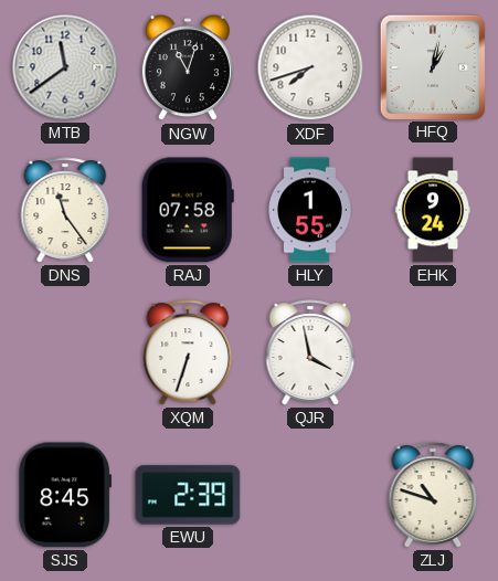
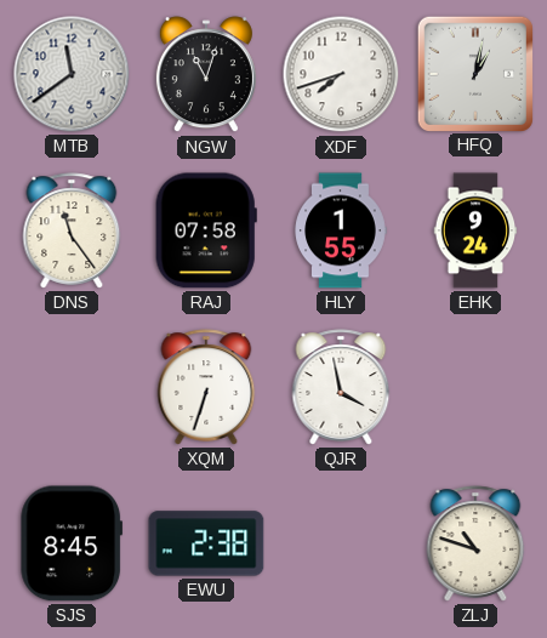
EWU: 2:39 -> 2:38 (206, 543)
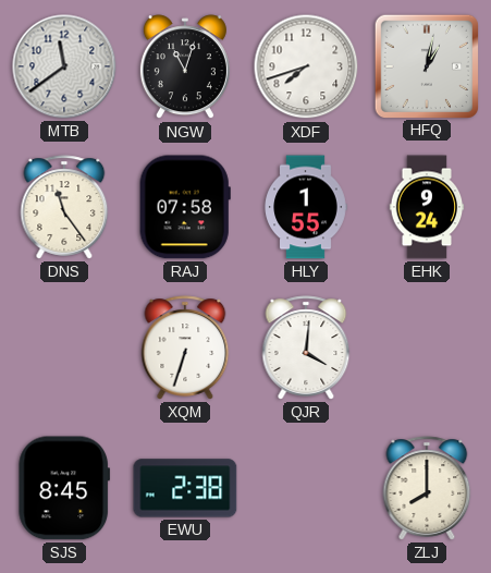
QJR: 3:58 -> 4:01 (306, 348)
ZLJ: 10:48 -> 8:00 (427, 488)
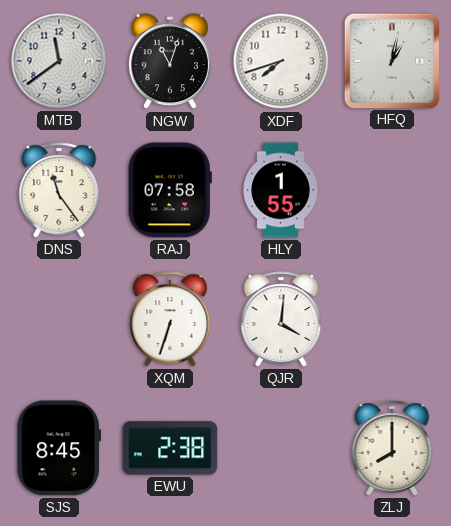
EHK: 9:24 -> none (427, 207)
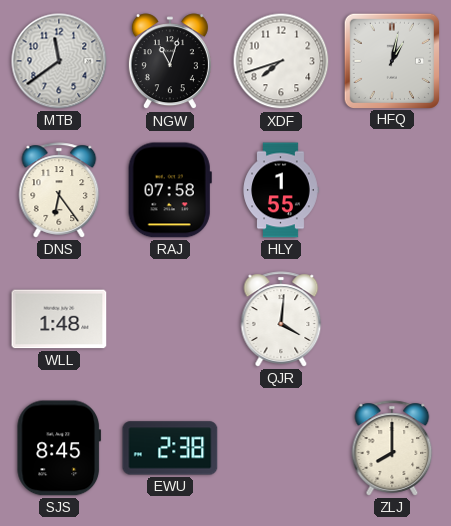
DNS: 11:24 -> 6:24 (59, 190)
WLL: none -> 1:48 (59, 319)
XQM: 6:33 -> none (170, 319)
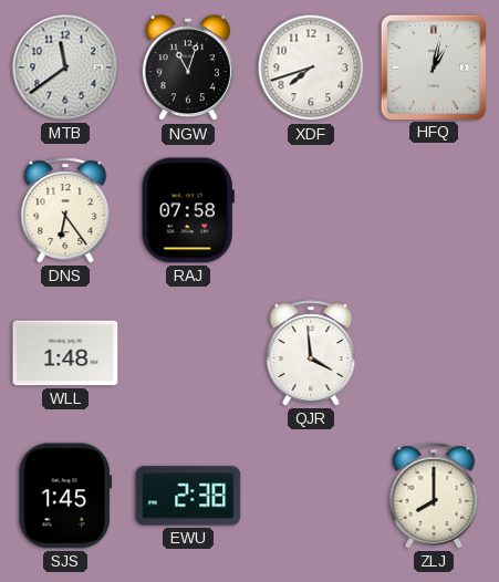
HLY: 1:55 -> none (281, 190)
QJR: 4:01 -> 3:59 (311, 353)
SJS: 8:45 -> 1:45 (65, 496)
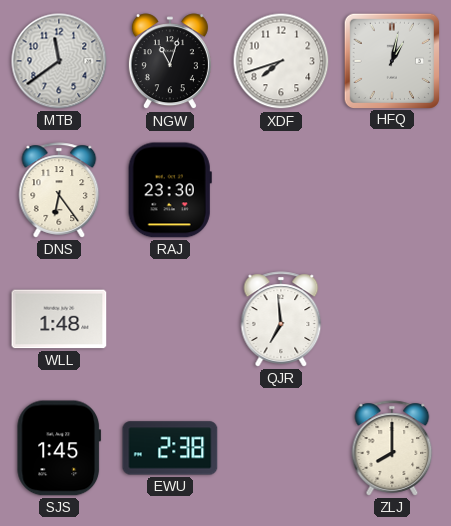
RAJ: 07:58 -> 23:30 (170, 190)
QJR: 3:59 -> 6:59 (281, 319)
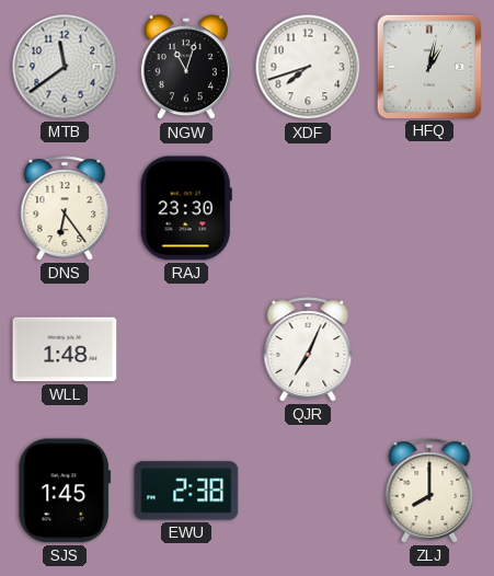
QJR: 6:59 -> 7:04 (308, 349)
